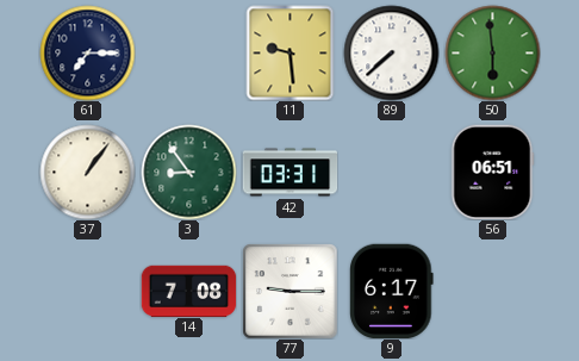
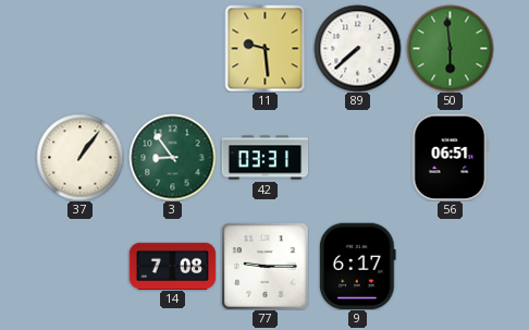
61: 7:15 -> none (87, 52)
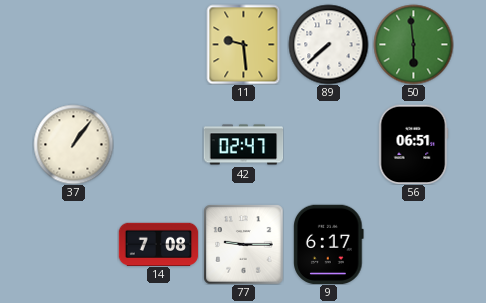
3: 8:54 -> none (172, 157)
42: 03:31 -> 02:47 (243, 145)
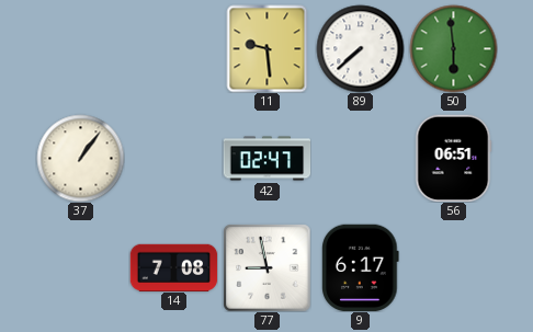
77: 9:15 -> 8:58 (266, 267)
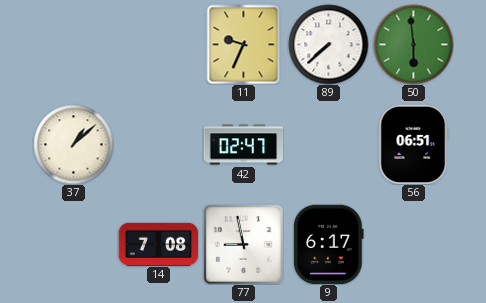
11: 9:29 -> 9:34 (244, 44)
37: 1:06 -> 1:08 (73, 144)
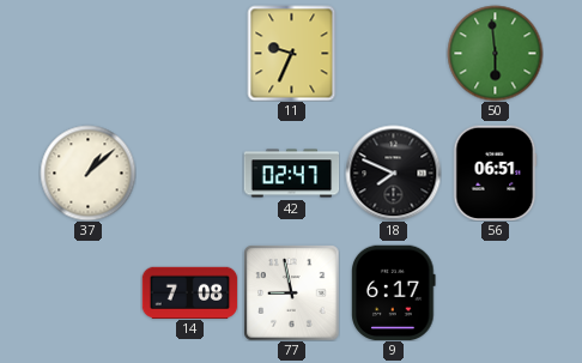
89: 7:38 -> none (328, 44)
18: none -> 7:49 (393, 173)
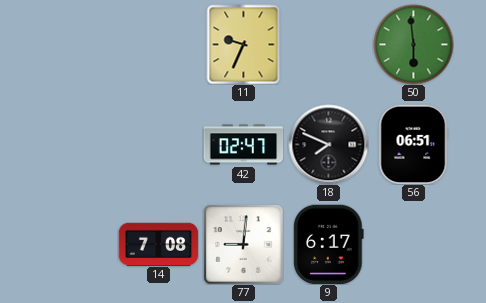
37: 1:08 -> none (87, 173)
77: 8:58 -> 9:01 (243, 244)
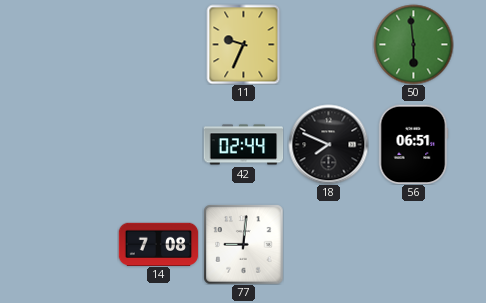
42: 02:47 -> 02:44 (243, 145)
9: 6:17 -> none (329, 244)
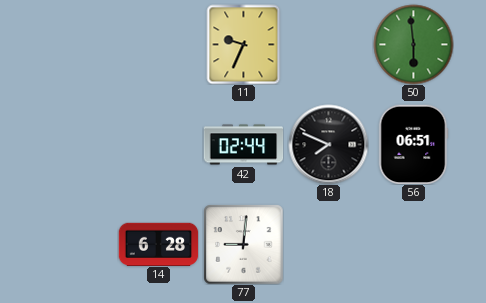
14: 7:08 -> 6:28 (158, 244)
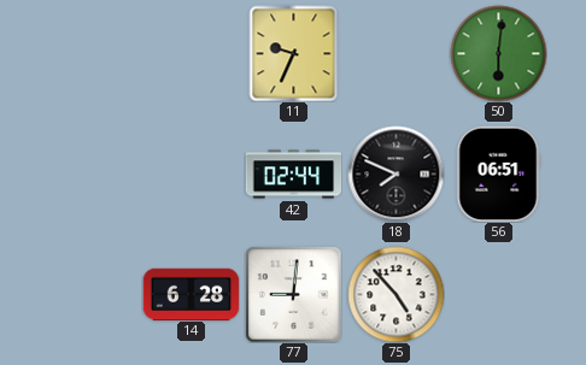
50: 5:59 -> 6:01 (498, 53)
75: none -> 4:53 (395, 294)
